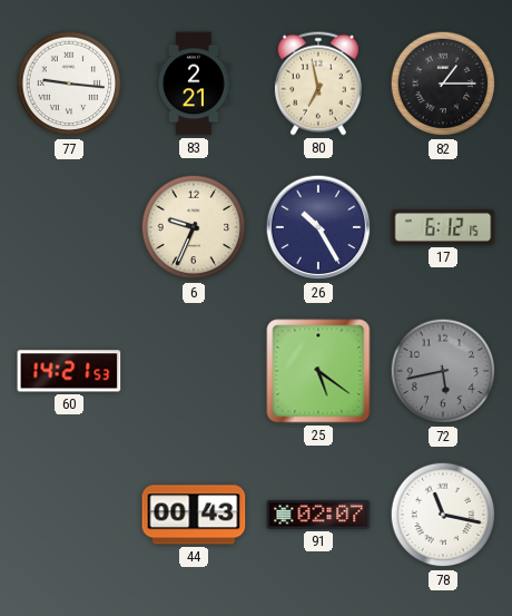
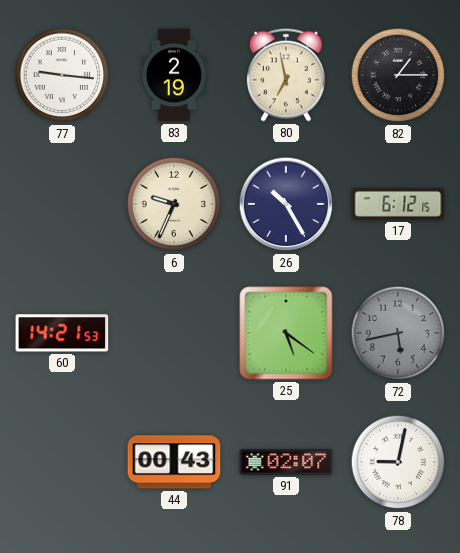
83: 2:21 -> 2:19 (174, 75)
78: 11:17 -> 9:02 (398, 462)
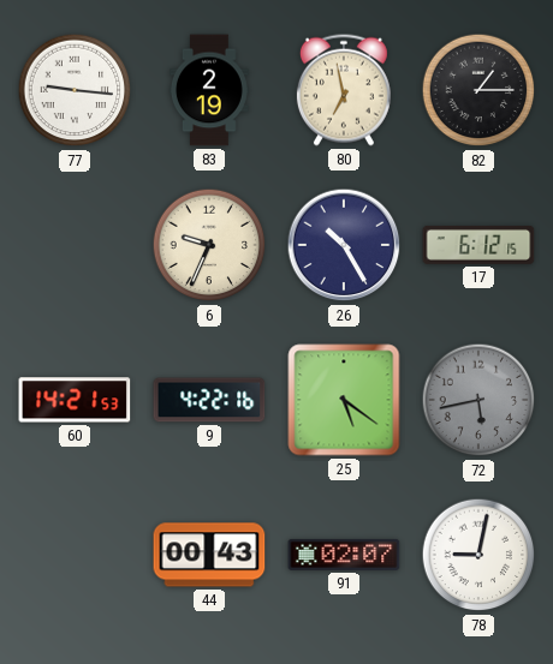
9: none -> 4:22 (209, 400)
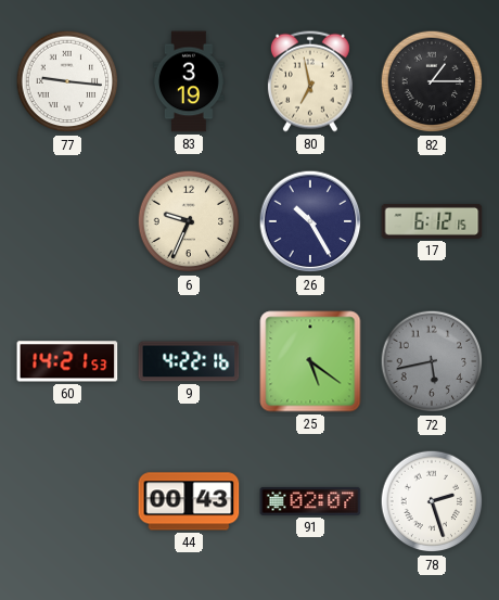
83: 2:19 -> 3:19 (189, 81)
78: 9:02 -> 2:27 (432, 501)
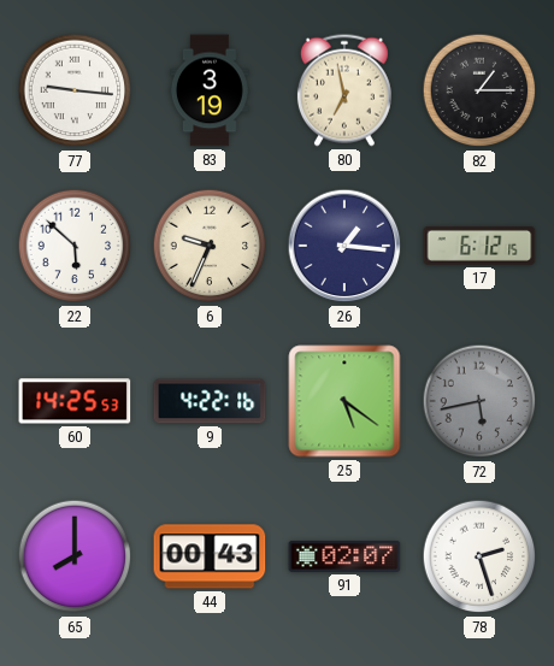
22: none -> 5:52 (75, 246)
26: 10:25 -> 1:16 (344, 246)
60: 14:21 -> 14:25 (75, 401)
65: none -> 8:00 (75, 556)
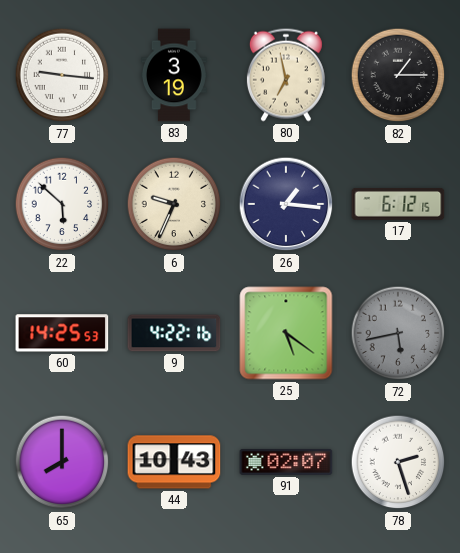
44: 00:43 -> 10:43 (174, 462)
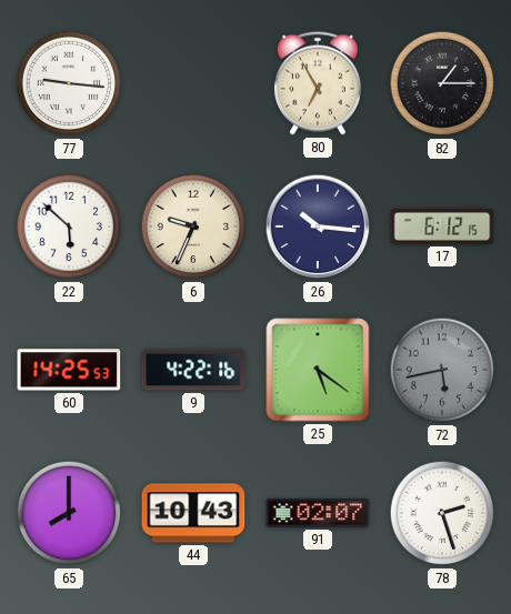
83: 3:19 -> none (174, 75)
80: 6:58 -> 6:55 (318, 83)
26: 1:16 -> 10:16 (318, 227)
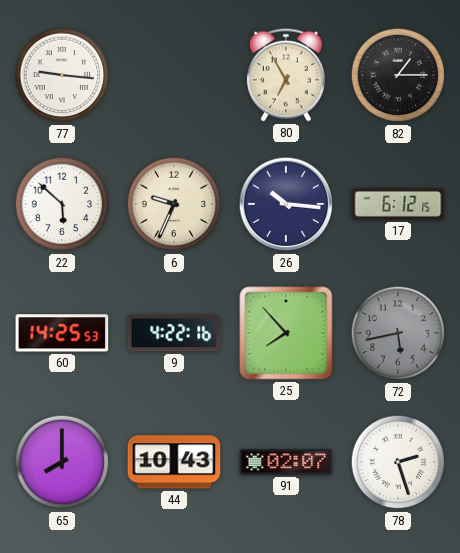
25: 5:21 -> 7:53 (286, 333)
